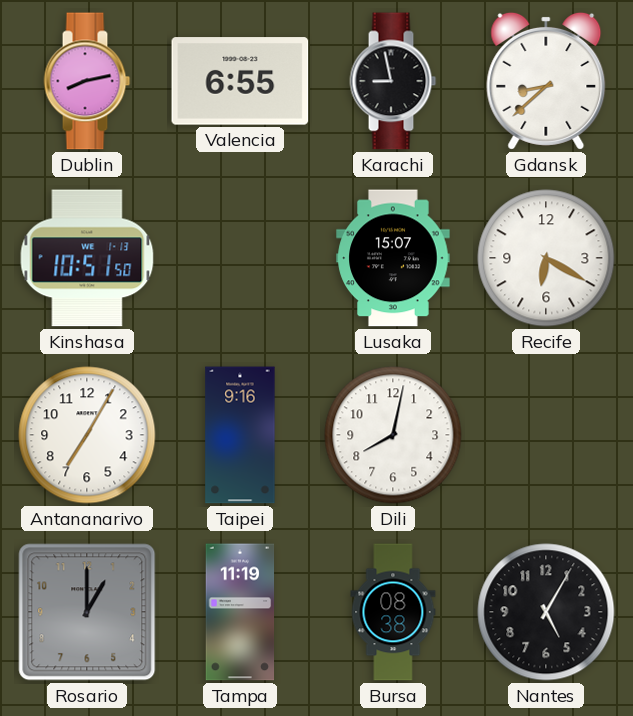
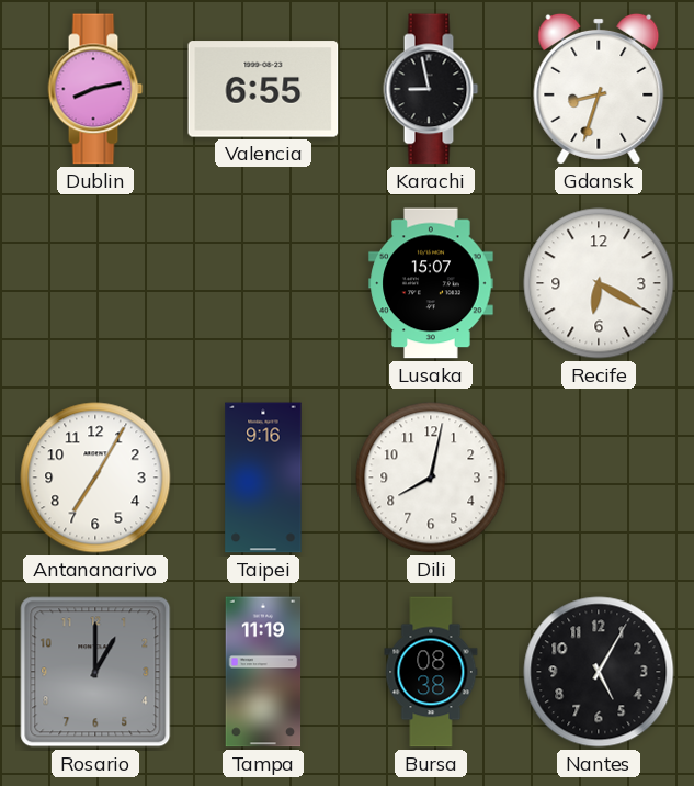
Gdansk: 8:38 -> 8:33 (599, 89)
Kinshasa: 10:51 -> none (87, 258)
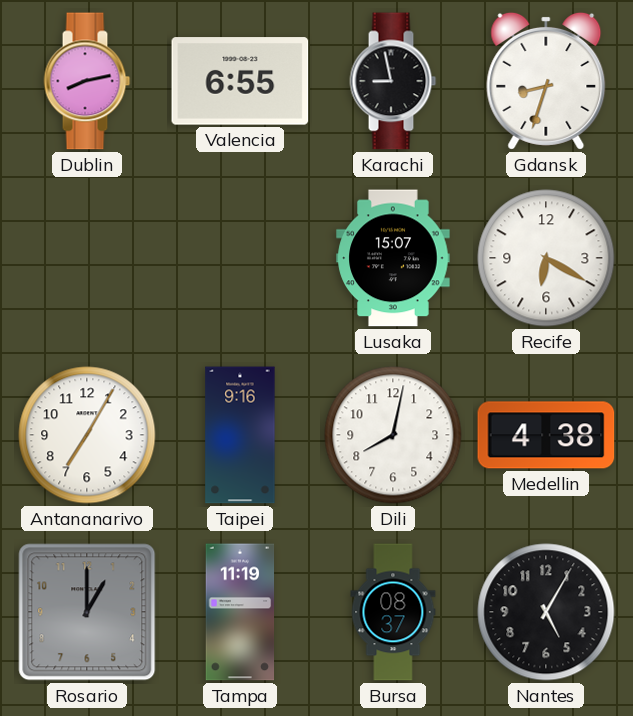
Medellin: none -> 4:38 (546, 435)
Bursa: 08:38 -> 08:37 (393, 612)
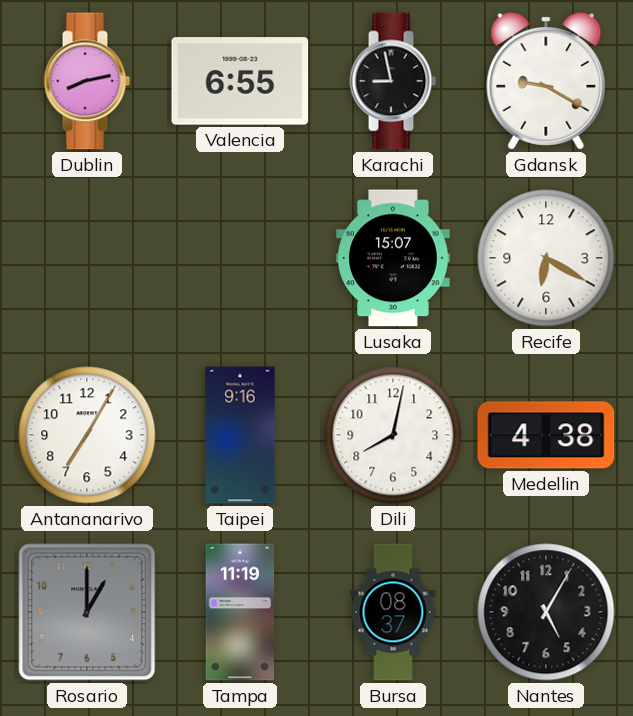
Gdansk: 8:33 -> 9:20 (546, 81)
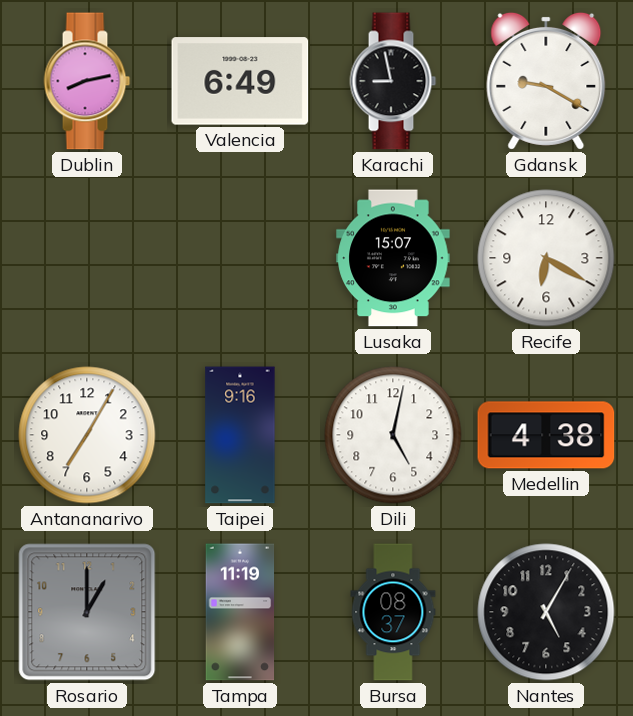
Valencia: 6:55 -> 6:49 (240, 81)
Dili: 8:02 -> 5:02 (393, 435)
